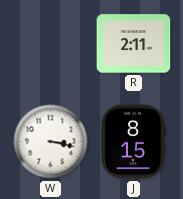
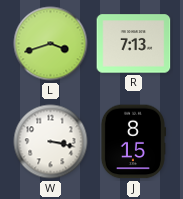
L: none -> 3:42 (51, 44)
R: 2:11 -> 7:13 (134, 44)
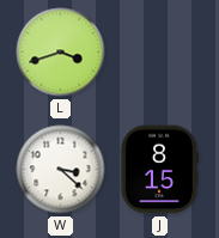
R: 7:13 -> none (134, 44)
W: 3:17 -> 3:22 (61, 170)
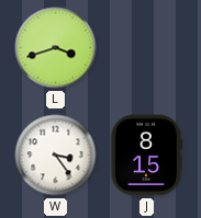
W: 3:22 -> 3:24 (56, 156)
